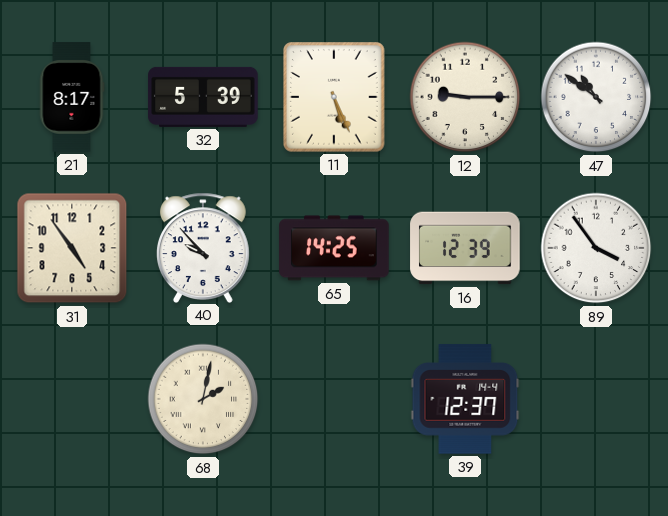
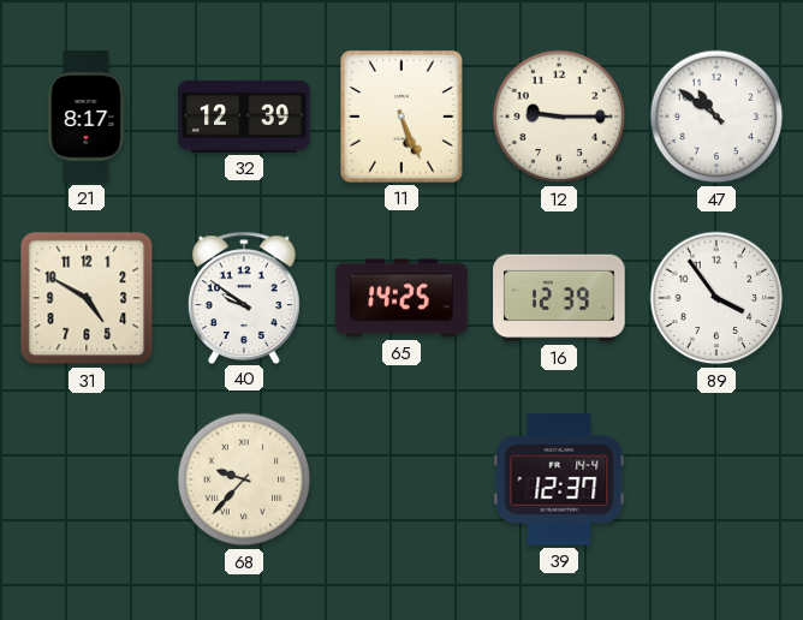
32: 5:39 -> 12:39 (244, 117)
31: 4:54 -> 4:50 (87, 298)
40: 9:53 -> 9:51 (244, 297)
68: 2:02 -> 9:37 (244, 479)
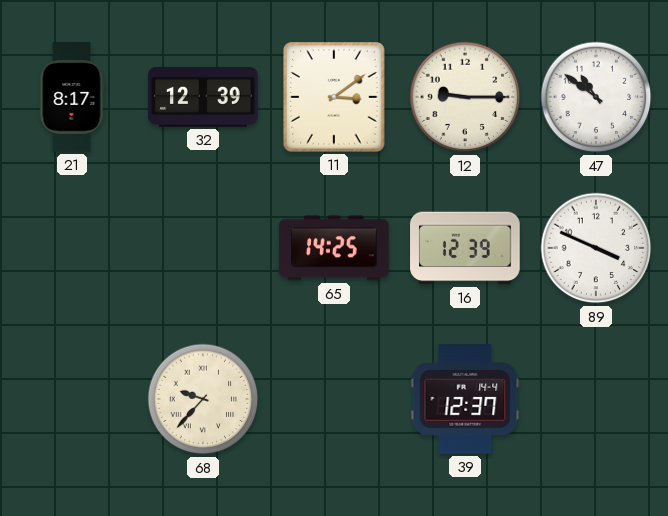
11: 5:26 -> 3:09 (334, 97)
31: 4:50 -> none (87, 298)
40: 9:51 -> none (244, 297)
89: 3:54 -> 3:49 (596, 248)
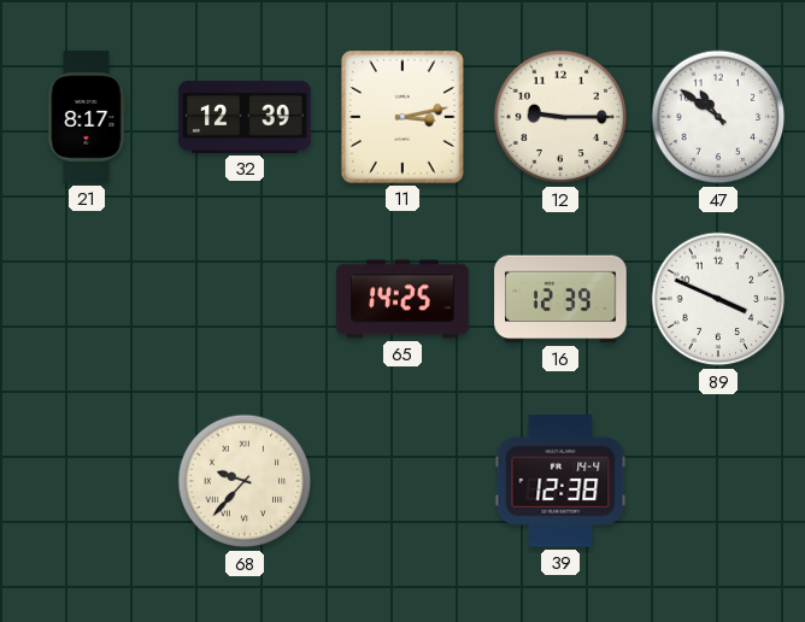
11: 3:09 -> 3:13 (402, 117)
39: 12:37 -> 12:38 (560, 481)
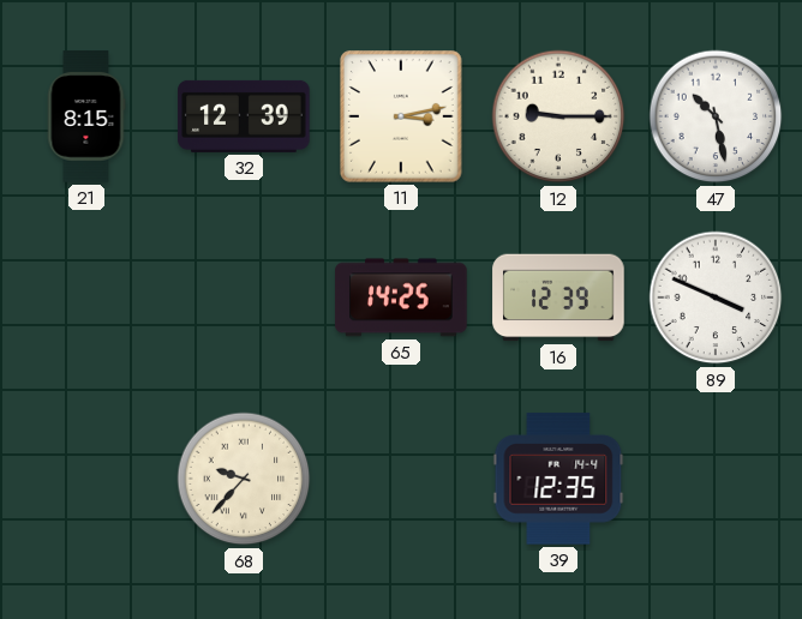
21: 8:17 -> 8:15 (86, 116)
47: 10:51 -> 10:28 (716, 116)
39: 12:38 -> 12:35 (558, 479)
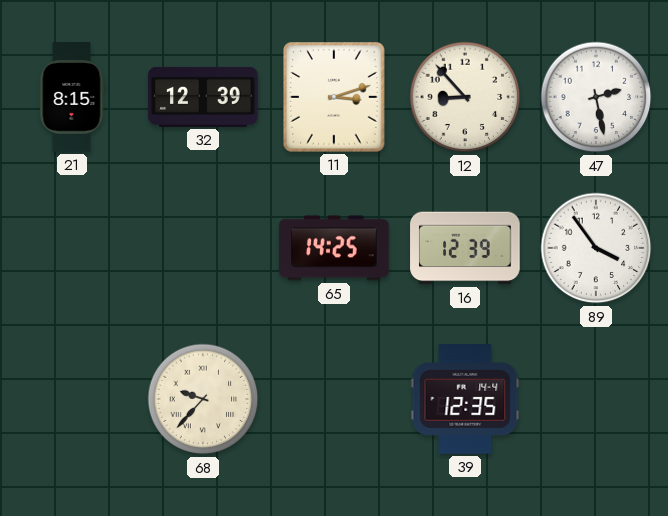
11: 3:13 -> 3:12 (334, 97)
12: 9:15 -> 8:53 (465, 97)
47: 10:28 -> 2:28 (596, 97)
89: 3:49 -> 3:54 (596, 248)
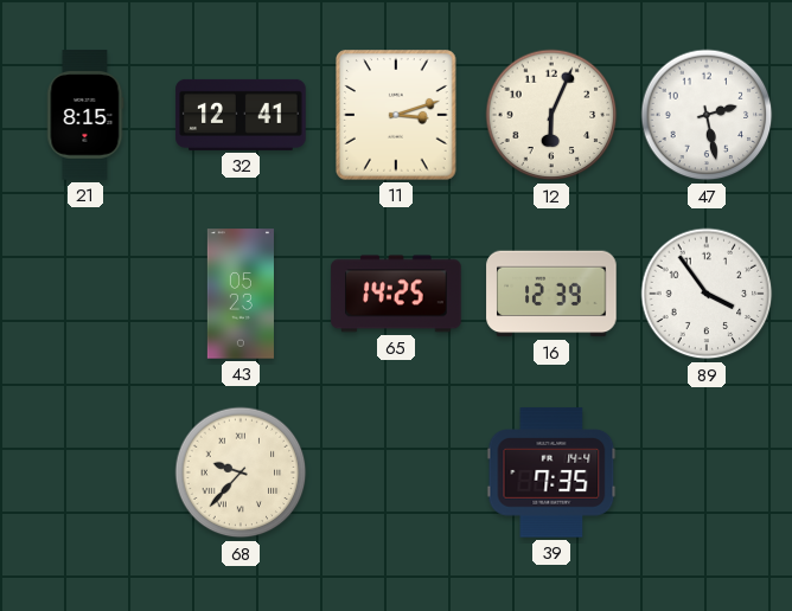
32: 12:39 -> 12:41 (241, 115)
12: 8:53 -> 6:04 (551, 115)
43: none -> 05:23 (241, 294)
39: 12:35 -> 7:35 (551, 472)
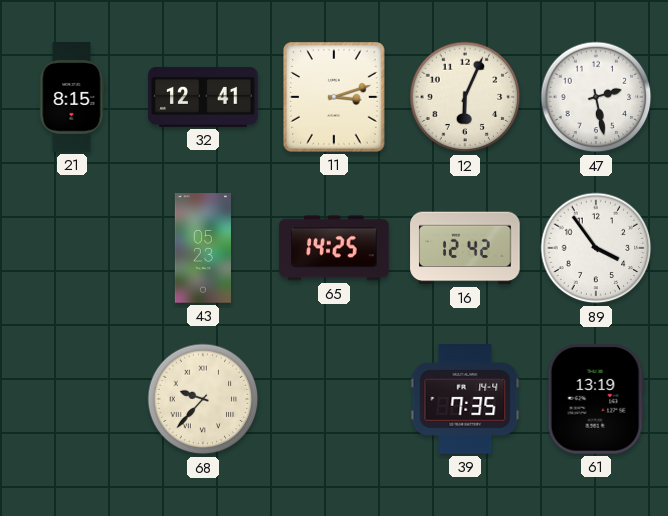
16: 12:39 -> 12:42 (465, 248)
61: none -> 13:19 (596, 400)
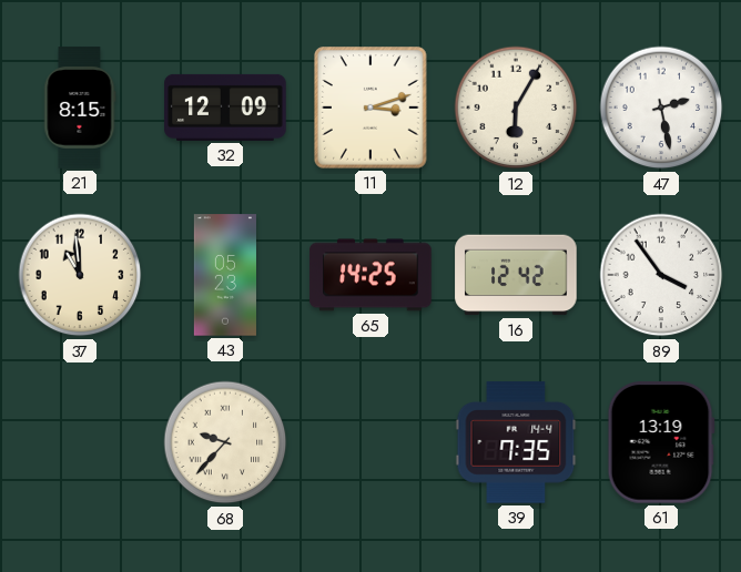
32: 12:41 -> 12:09 (225, 108)
12: 6:04 -> 6:05 (516, 108)
37: none -> 10:59 (80, 275)
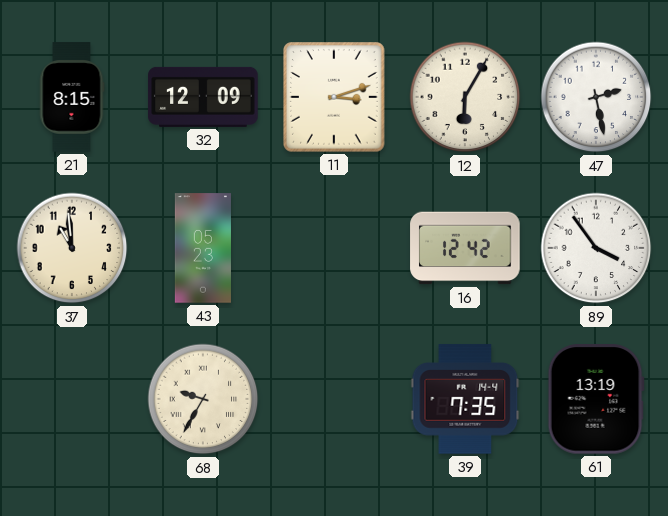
65: 14:25 -> none (370, 275)
68: 9:37 -> 9:35 (203, 399)
